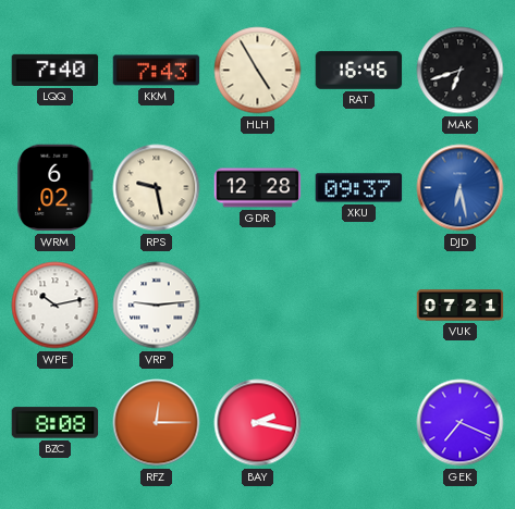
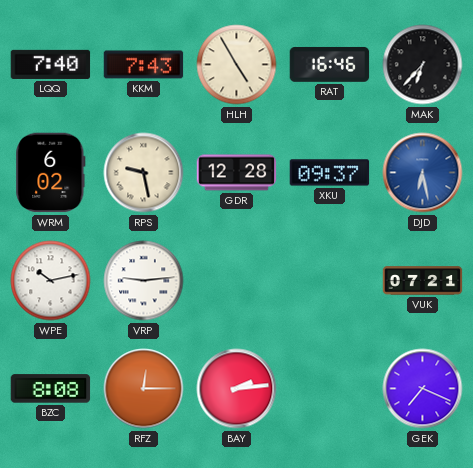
MAK: 6:42 -> 6:37 (423, 65)
BAY: 2:17 -> 2:14 (237, 389)
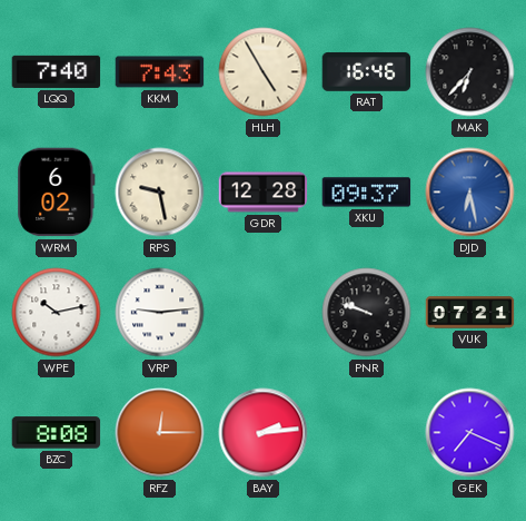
PNR: none -> 9:48 (367, 313)
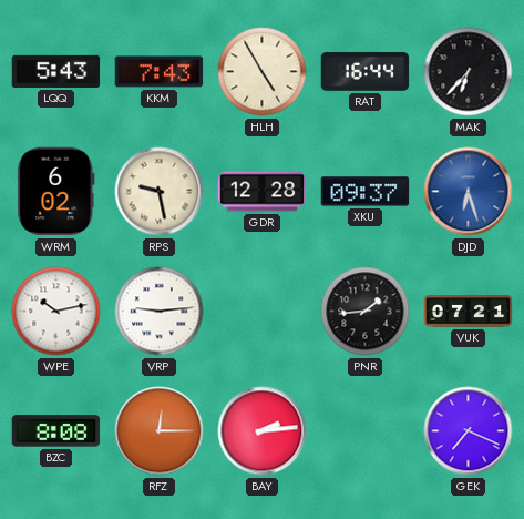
LQQ: 7:40 -> 5:43 (56, 71)
RAT: 16:46 -> 16:44 (366, 71)
DJD: 6:28 -> 6:27 (469, 192)
PNR: 9:48 -> 1:44 (366, 312)
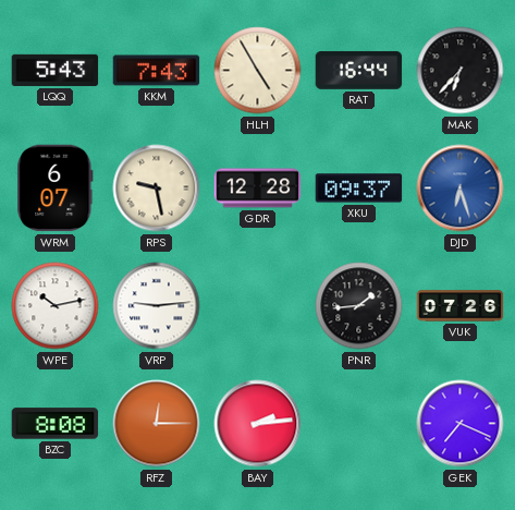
WRM: 6:02 -> 6:07 (56, 189)
VUK: 07:21 -> 07:26 (461, 306)
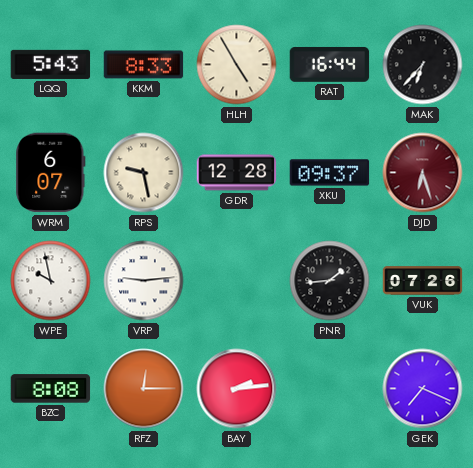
KKM: 7:43 -> 8:33 (144, 65)
DJD dial: blue -> burgundy (423, 173)
WPE: 10:13 -> 9:58 (51, 281)
